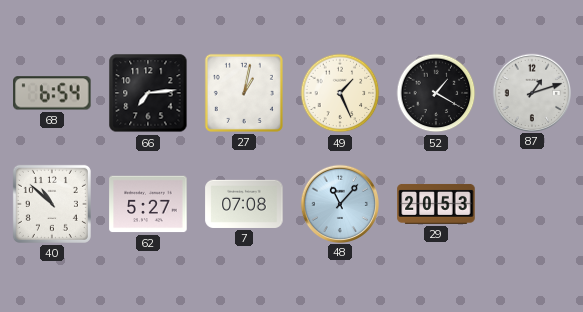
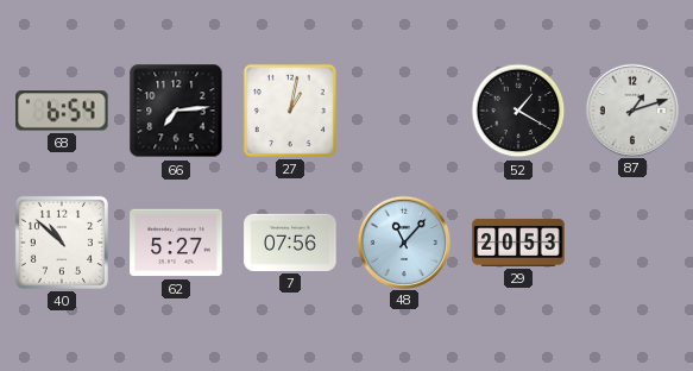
49: 1:26 -> none (340, 93)
7: 07:08 -> 07:56 (290, 243)
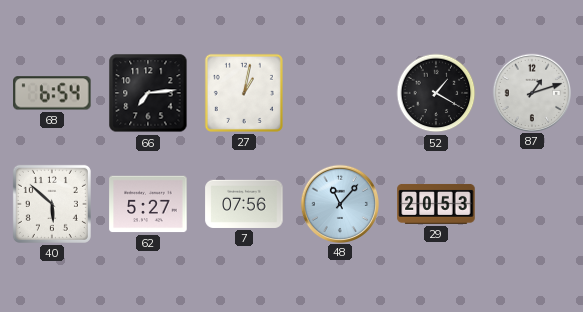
40: 10:52 -> 5:52 (52, 204)
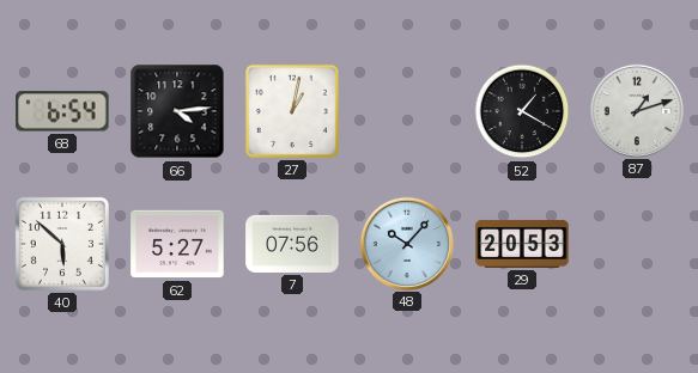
66: 7:14 -> 4:14 (177, 111)
48: 11:07 -> 10:07 (406, 243)
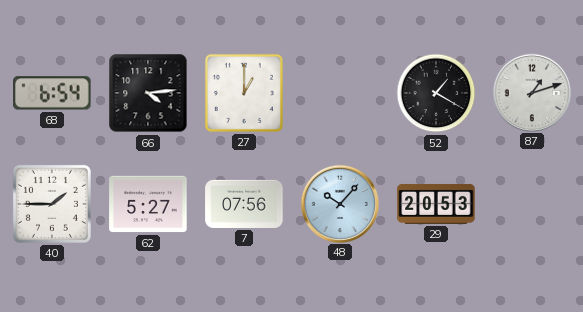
27: 1:02 -> 1:00 (244, 93)
40: 5:52 -> 1:45 (52, 204)
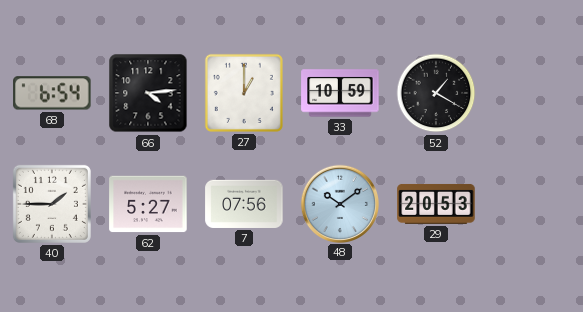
33: none -> 10:59 (340, 93)
87: 1:12 -> none (531, 92)
48: 10:07 -> 10:09 (339, 203)
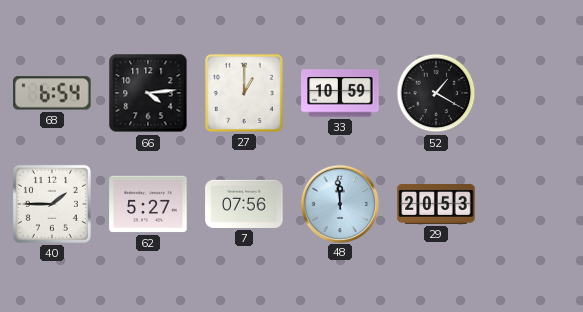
48: 10:09 -> 11:59 (339, 203)
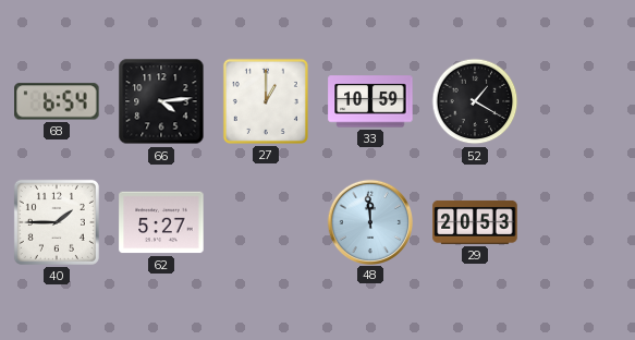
7: 07:56 -> none (244, 204)
